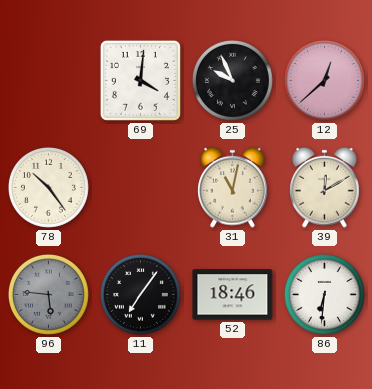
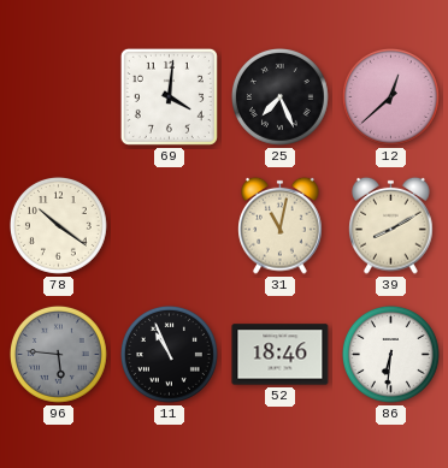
25: 9:56 -> 7:26 (279, 96)
78: 10:24 -> 10:21 (58, 225)
39: 12:10 -> 8:10 (391, 225)
11: 7:06 -> 10:56 (169, 354)
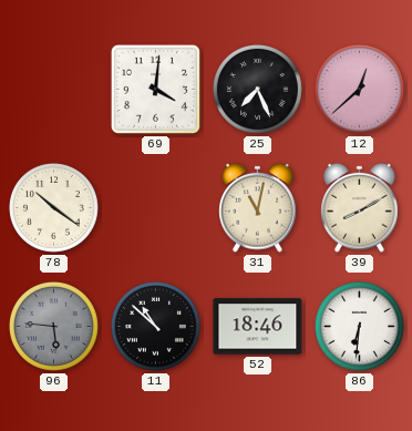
11: 10:56 -> 10:52 (155, 326)
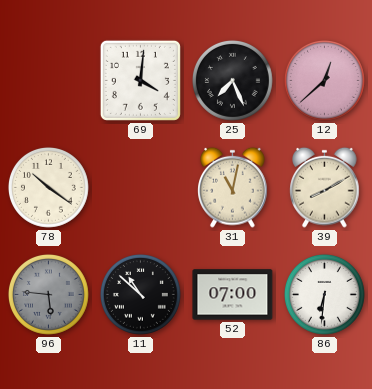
52: 18:46 -> 07:00 (233, 295)
